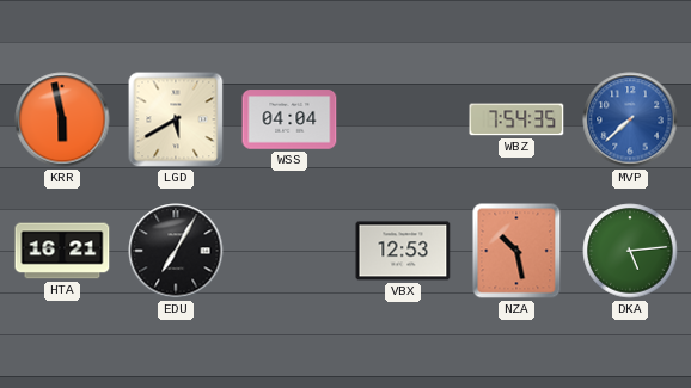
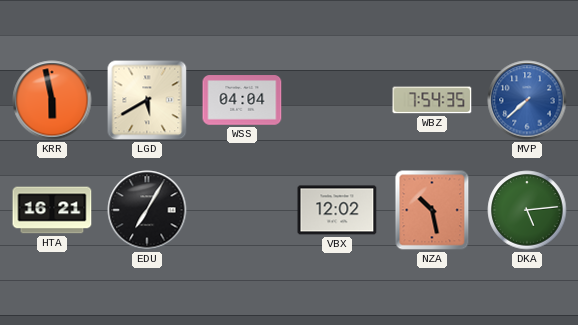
VBX: 12:53 -> 12:02 (337, 210)
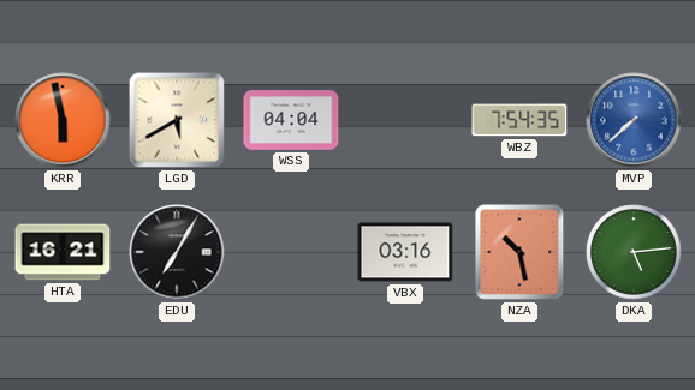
VBX: 12:02 -> 03:16 (405, 252)
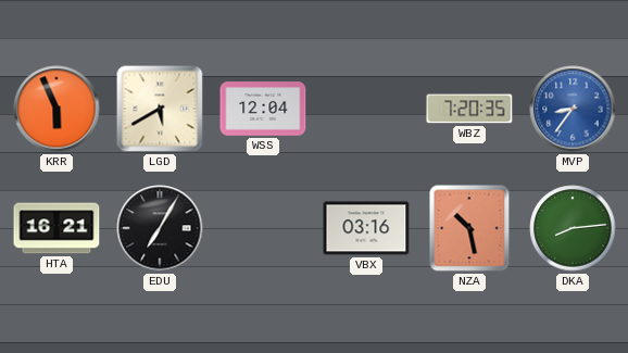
KRR: 5:58 -> 5:56 (56, 109)
WSS: 04:04 -> 12:04 (263, 109)
WBZ: 7:54 -> 7:20 (469, 109)
MVP: 7:38 -> 8:36 (573, 109)
DKA: 5:14 -> 8:14 (573, 228)
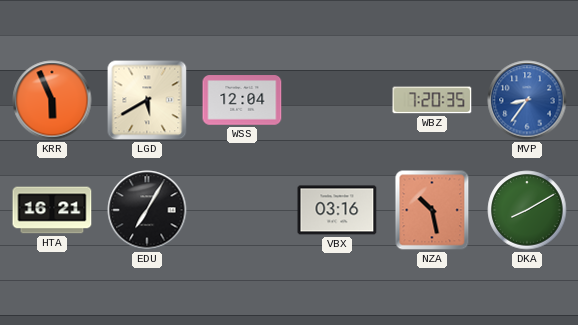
DKA: 8:14 -> 8:10 (527, 210)
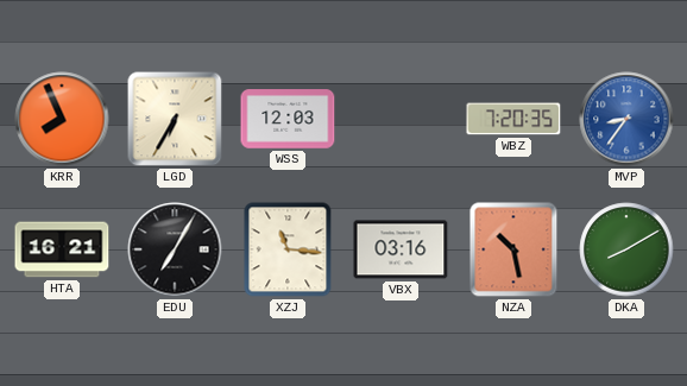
KRR: 5:56 -> 7:56 (62, 119)
LGD: 5:40 -> 6:35 (175, 119)
WSS: 12:04 -> 12:03 (288, 119)
XZJ: none -> 11:16 (288, 249)
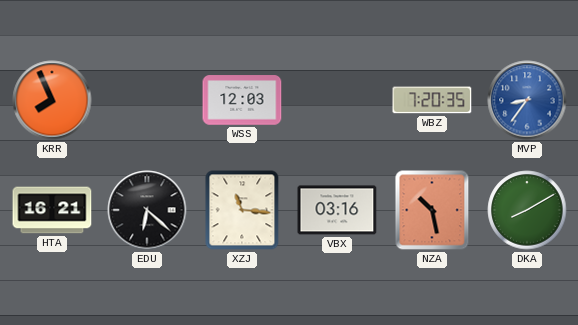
LGD: 6:35 -> none (175, 119)
EDU: 7:05 -> 6:22 (147, 210)
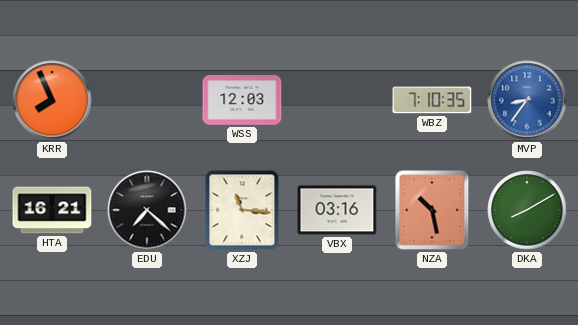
WBZ: 7:20 -> 7:10 (432, 100)
EDU: 6:22 -> 7:22 (147, 210)
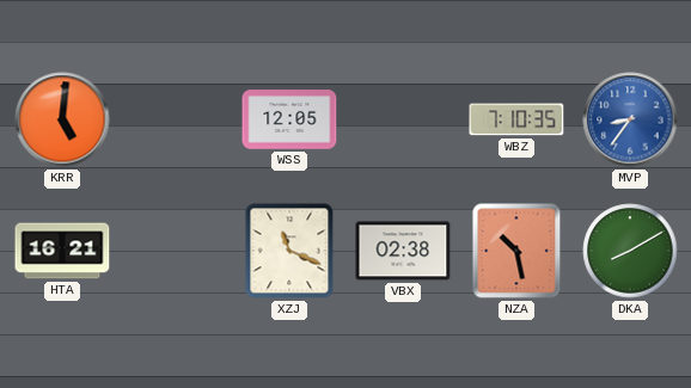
KRR: 7:56 -> 5:01 (62, 119)
WSS: 12:03 -> 12:05 (289, 119)
EDU: 7:22 -> none (147, 210)
XZJ: 11:16 -> 11:19 (289, 251)
VBX: 03:16 -> 02:38 (403, 251)
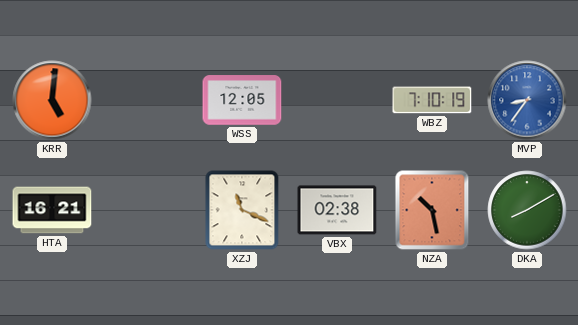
WBZ: 7:10:35 -> 7:10:19 (432, 100)
